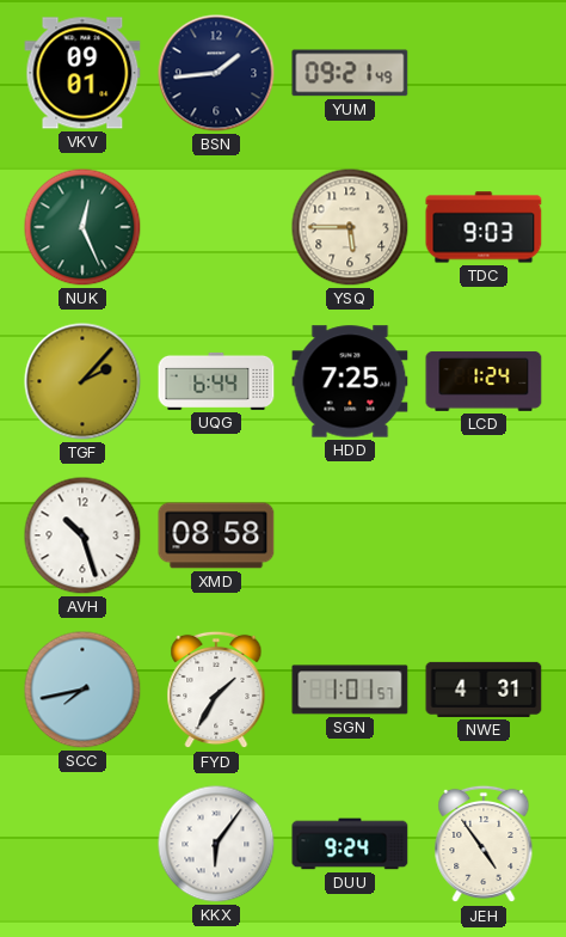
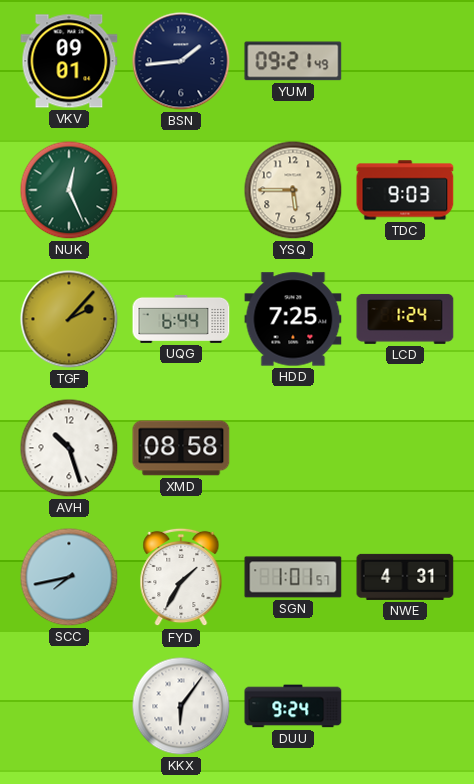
JEH: 4:54 -> none (484, 844)
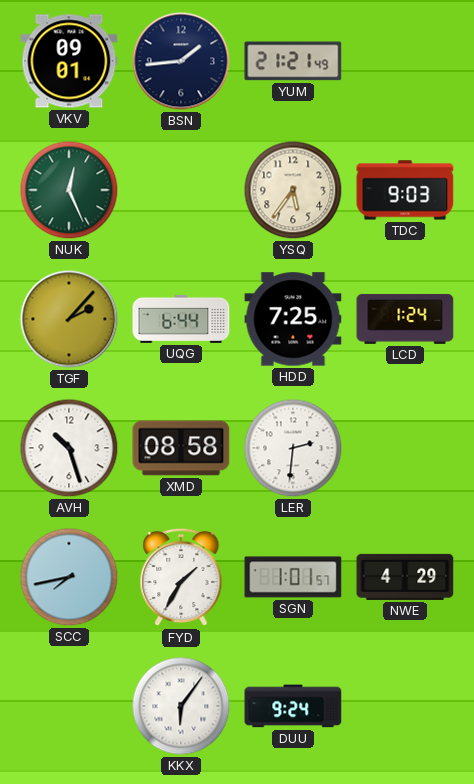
YUM: 09:21 -> 21:21 (293, 61)
YSQ: 5:45 -> 5:36 (293, 190)
LER: none -> 2:31 (293, 448)
NWE: 4:31 -> 4:29 (405, 577)
